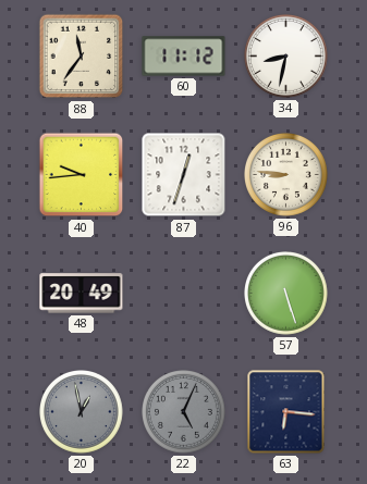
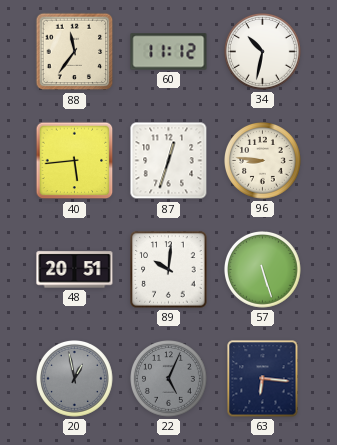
34: 8:32 -> 10:32 (263, 52)
40: 9:44 -> 5:44 (75, 161)
48: 20:49 -> 20:51 (75, 270)
89: none -> 10:01 (169, 270)
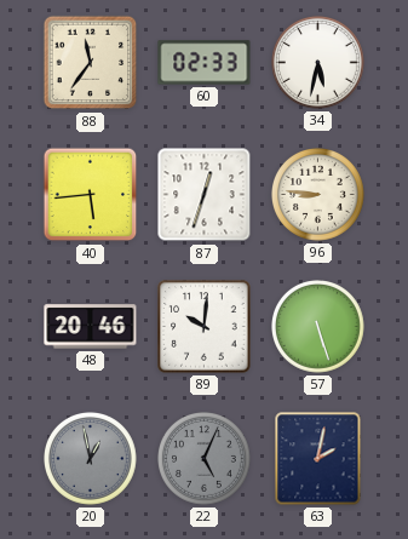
60: 11:12 -> 02:33 (205, 63)
34: 10:32 -> 5:32 (318, 63)
48: 20:51 -> 20:46 (91, 327)
63: 6:16 -> 2:02 (318, 459)
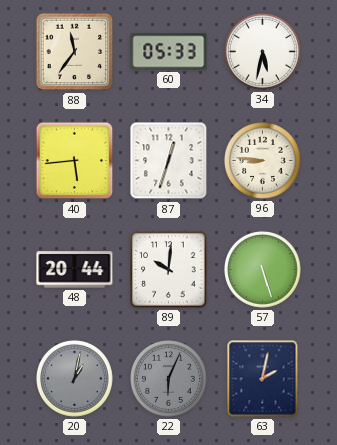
60: 02:33 -> 05:33 (169, 52)
48: 20:46 -> 20:44 (75, 270)
20: 12:58 -> 1:02 (75, 379)
22: 5:04 -> 6:04 (169, 379)
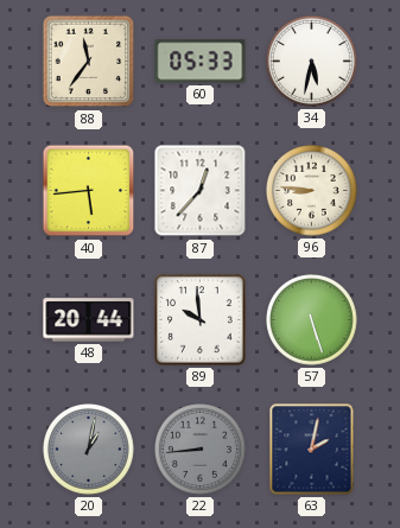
87: 12:33 -> 12:37 (201, 191)
89: 10:01 -> 9:59 (201, 320)
22: 6:04 -> 8:44 (201, 450)
